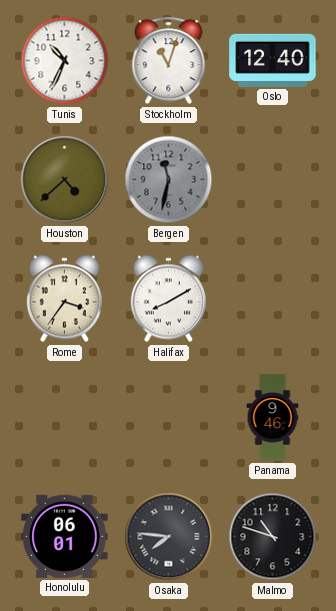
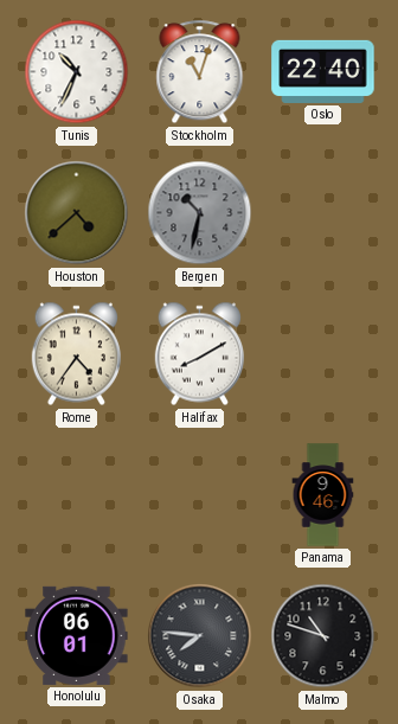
Oslo: 12:40 -> 22:40 (323, 71)
Bergen: 11:32 -> 10:32 (200, 213)
Rome: 3:36 -> 4:36 (76, 354)
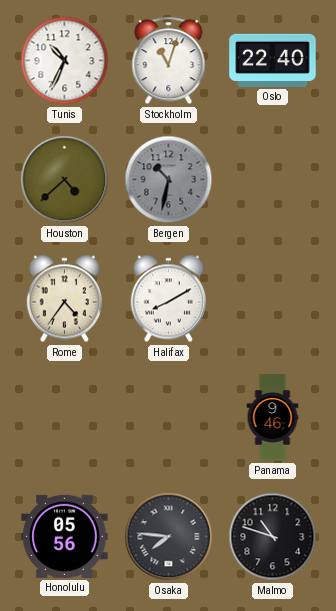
Honolulu: 06:01 -> 05:56 (65, 536)
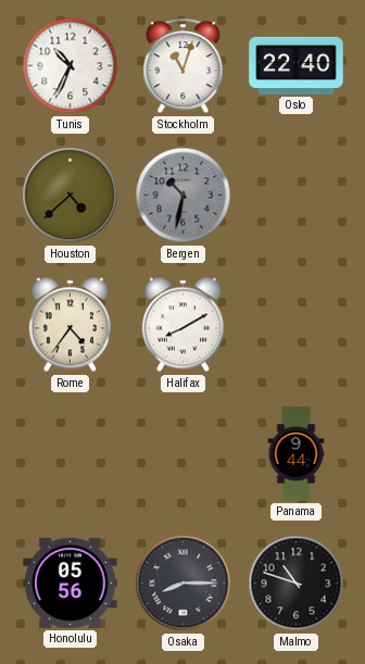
Panama: 9:46 -> 9:44 (297, 454)
Osaka: 7:46 -> 8:15 (184, 584)
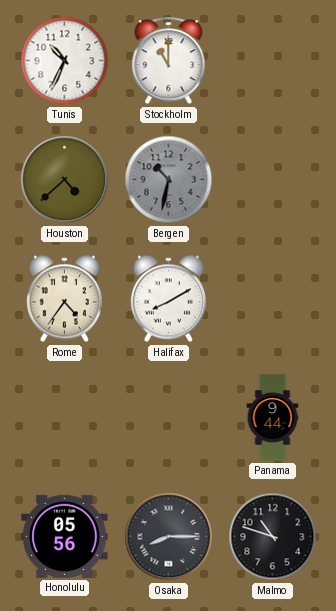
Stockholm: 11:03 -> 11:00 (169, 61)
Oslo: 22:40 -> none (297, 65)
